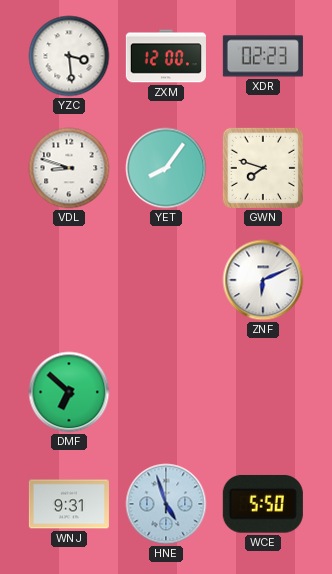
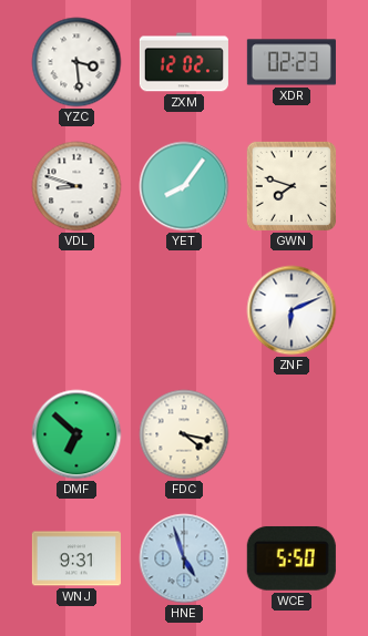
ZXM: 12:00 -> 12:02 (184, 62)
FDC: none -> 4:17 (184, 434)
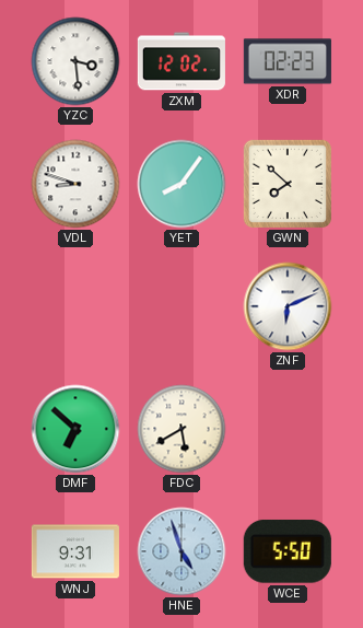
GWN: 7:48 -> 7:52 (288, 184)
FDC: 4:17 -> 5:40 (181, 429)
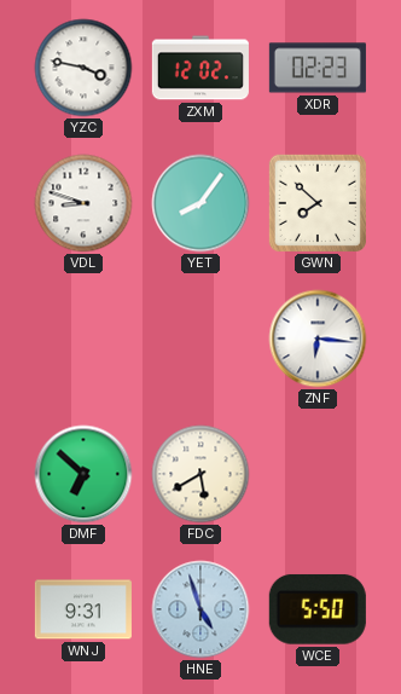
YZC: 3:29 -> 3:47 (83, 68)
ZNF: 6:11 -> 6:16 (318, 339)
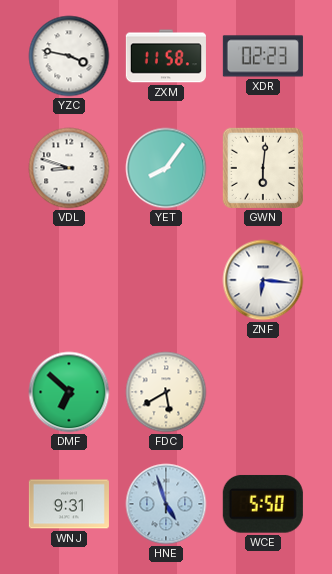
ZXM: 12:02 -> 11:58 (166, 56)
GWN: 7:52 -> 6:01 (263, 168)
